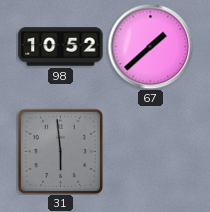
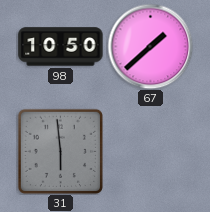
98: 10:52 -> 10:50 (61, 47)
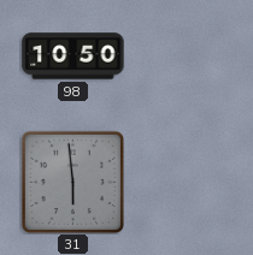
67: 1:38 -> none (150, 46)
